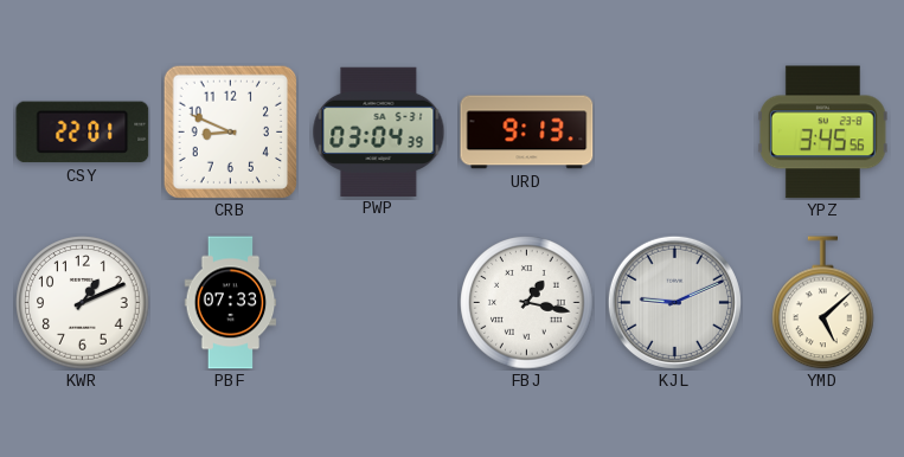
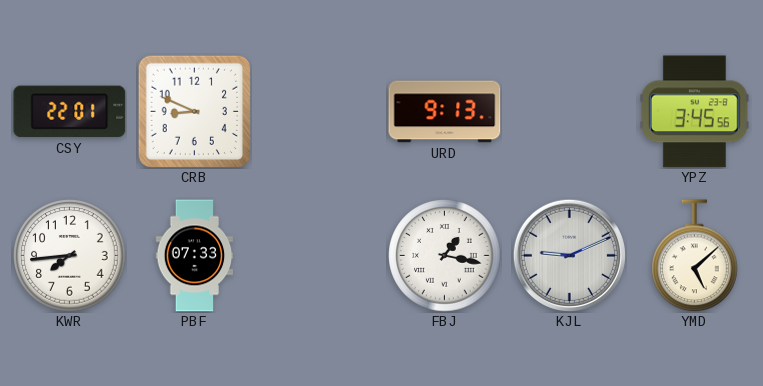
PWP: 03:04 -> none (379, 131)
KWR: 1:11 -> 7:44 (70, 256)
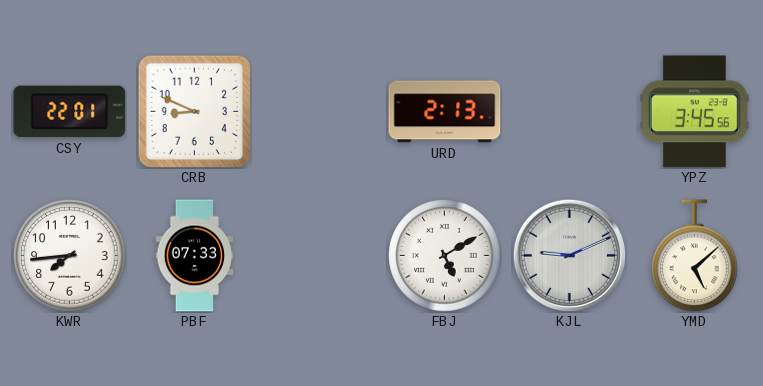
URD: 9:13 -> 2:13 (445, 112)
FBJ: 1:17 -> 5:10 (445, 256)
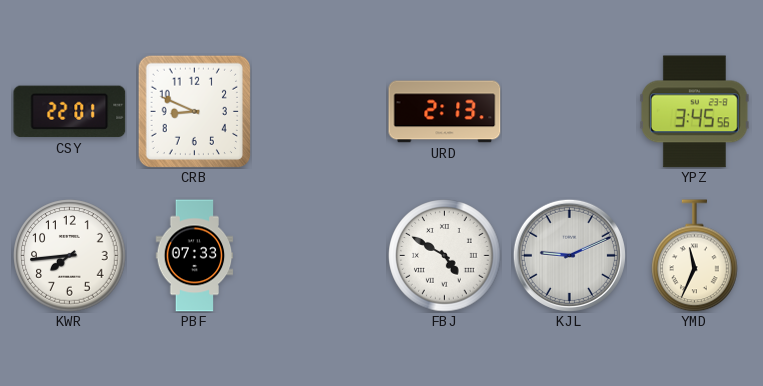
FBJ: 5:10 -> 4:50 (445, 256)
YMD: 5:08 -> 11:34 (695, 256)
